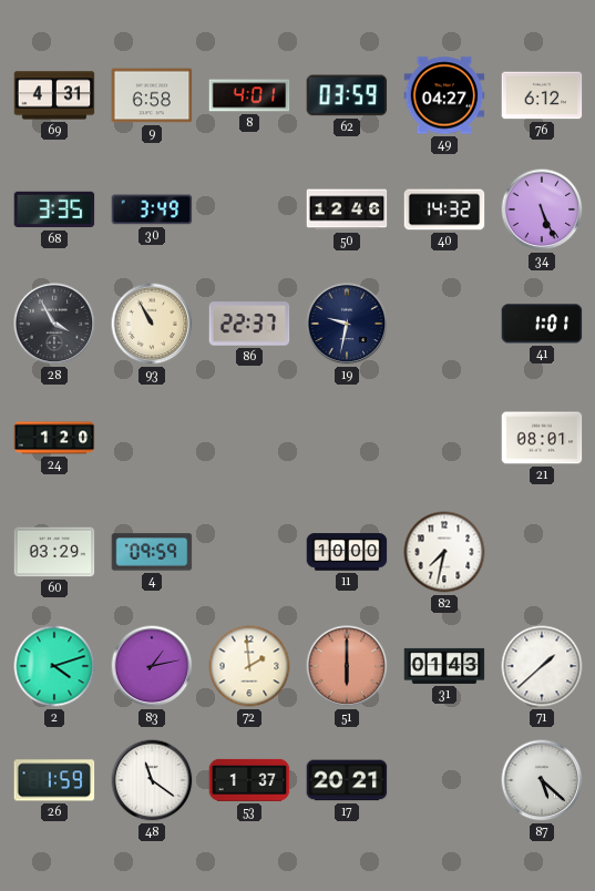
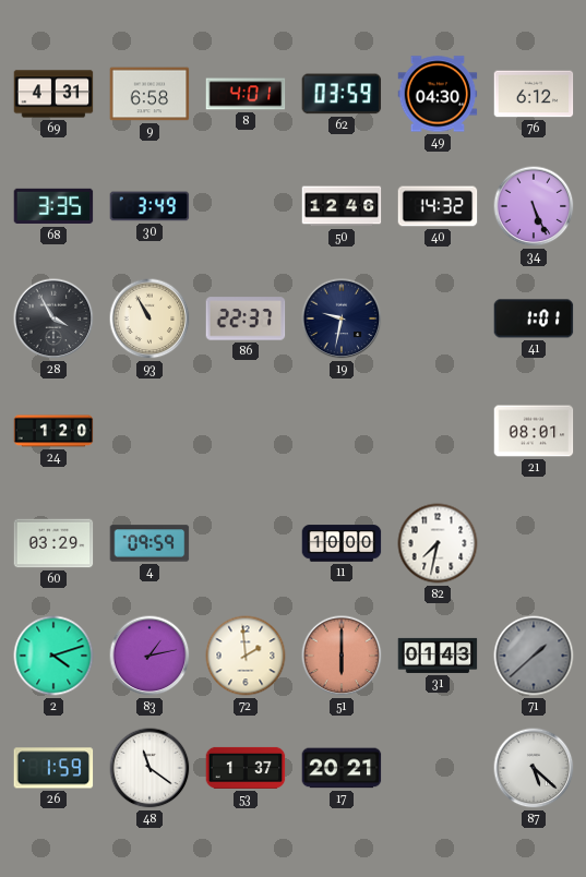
49: 04:27 -> 04:30 (438, 94)
71 dial: white -> grey (534, 656)
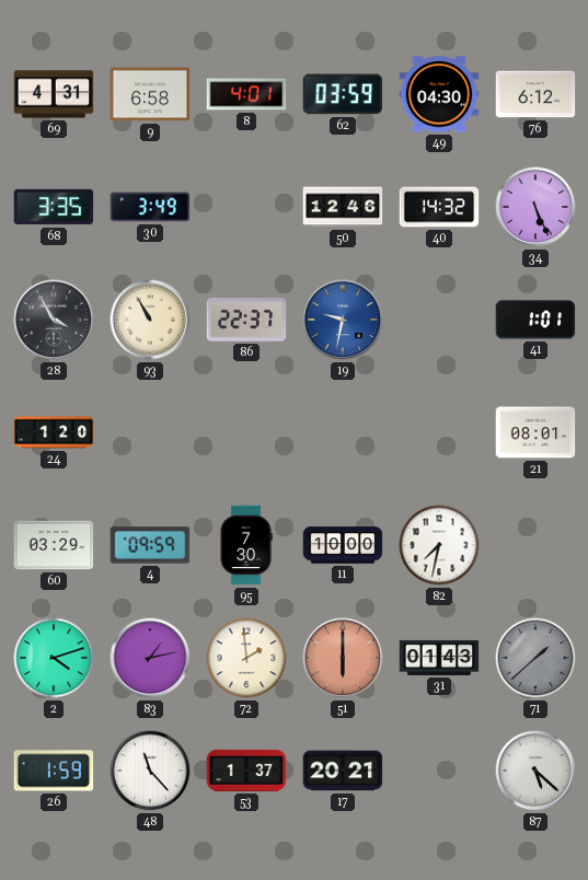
19 dial: navy -> blue (343, 320)
95: none -> 7:30 (246, 545)
48: 11:21 -> 11:23 (150, 771)
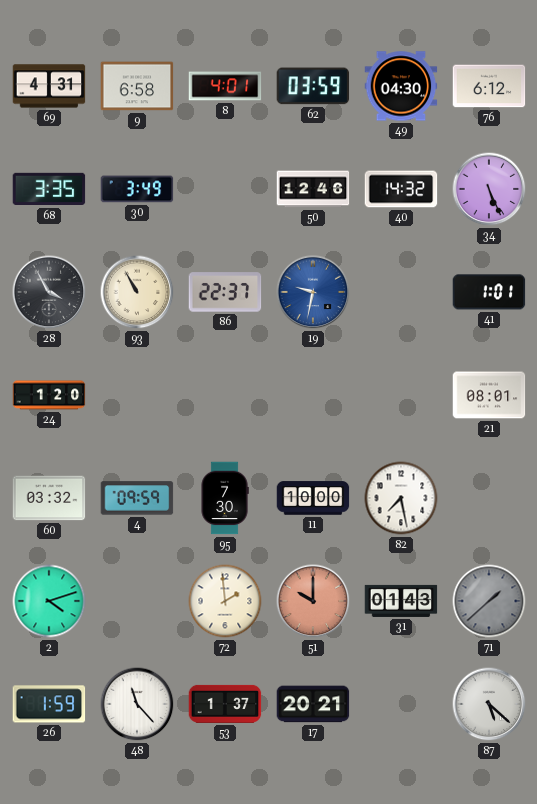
60: 03:29 -> 03:32 (49, 498)
82: 7:32 -> 7:28 (401, 498)
83: 1:13 -> none (150, 658)
51: 6:00 -> 10:00 (313, 601)
